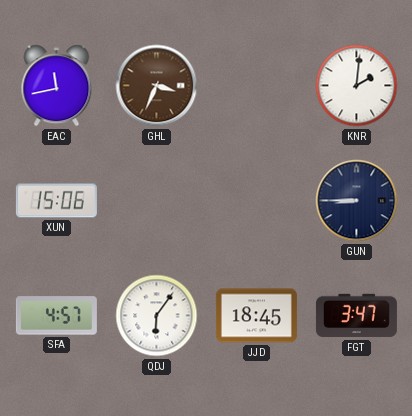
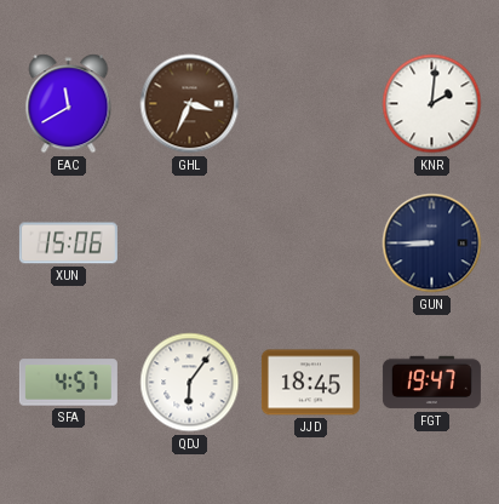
EAC: 11:43 -> 11:40 (69, 104)
FGT: 3:47 -> 19:47 (431, 383)
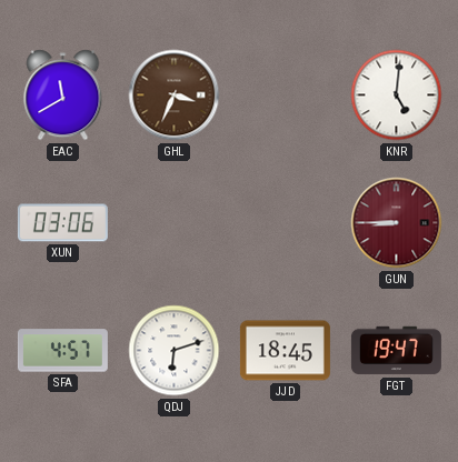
KNR: 2:01 -> 5:01 (397, 96)
XUN: 15:06 -> 03:06 (62, 223)
GUN dial: navy -> burgundy (397, 223)
QDJ: 6:06 -> 6:12 (175, 351)
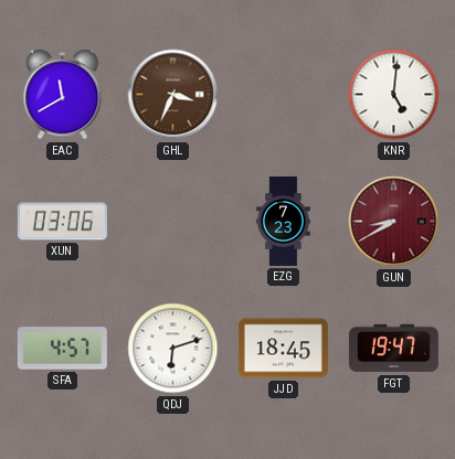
EZG: none -> 7:23 (284, 221)
GUN: 8:45 -> 8:40 (394, 222)
